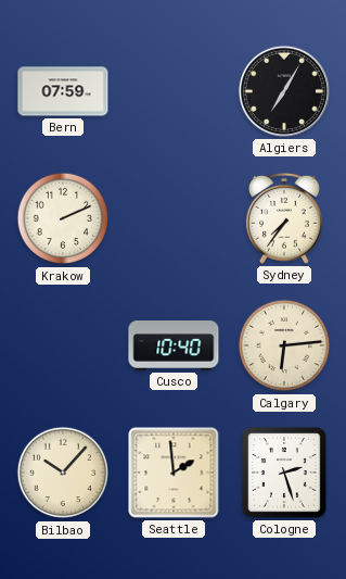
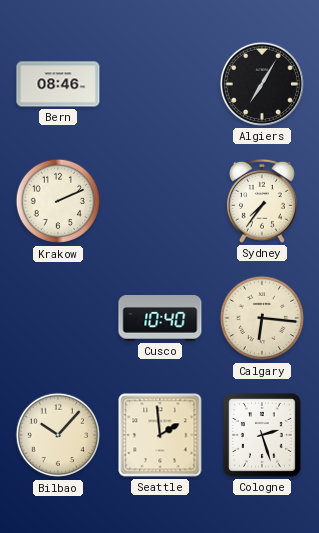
Bern: 07:59 -> 08:46 (58, 84)
Calgary: 6:14 -> 6:16 (262, 318)
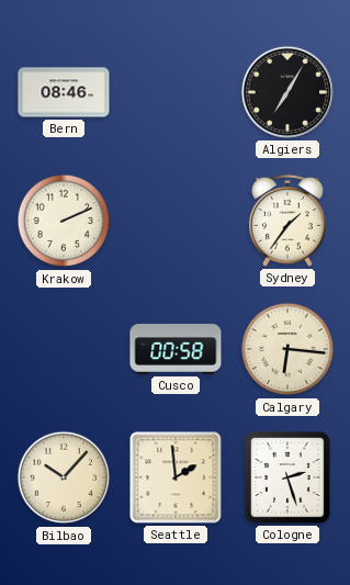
Sydney: 7:36 -> 1:36 (287, 221)
Cusco: 10:40 -> 00:58 (176, 350)
